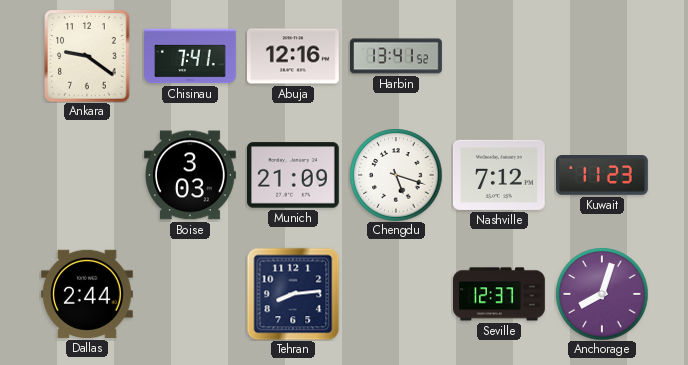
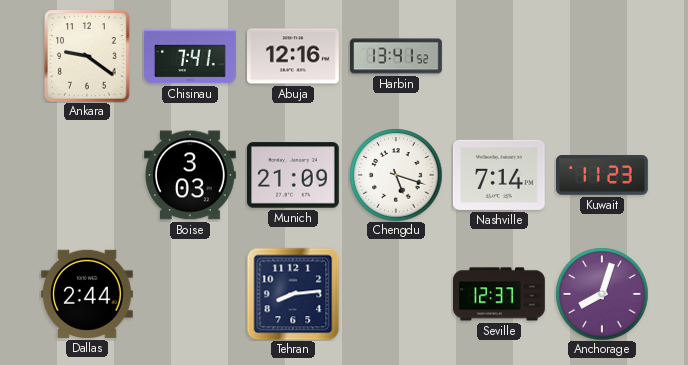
Nashville: 7:12 -> 7:14 (500, 175)
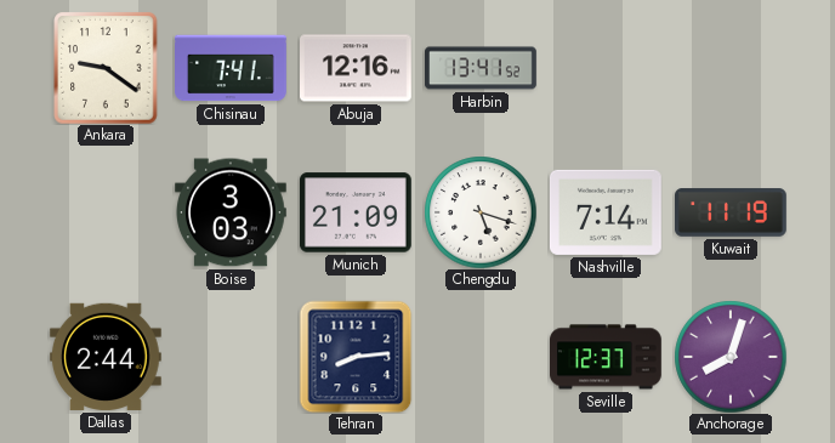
Kuwait: 11:23 -> 11:19 (732, 212)
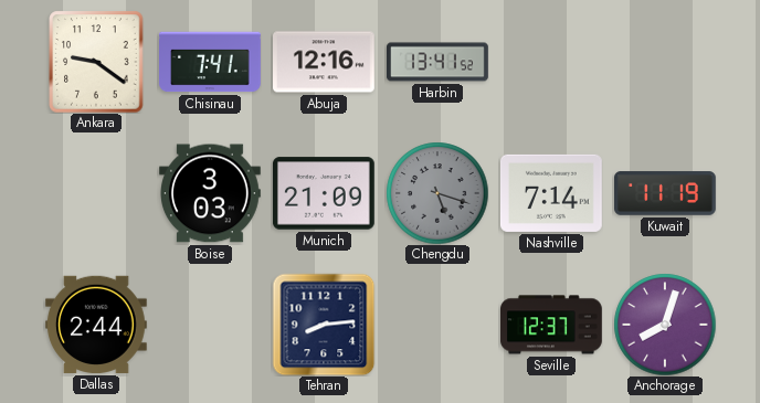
Chengdu dial: white -> grey (437, 193)
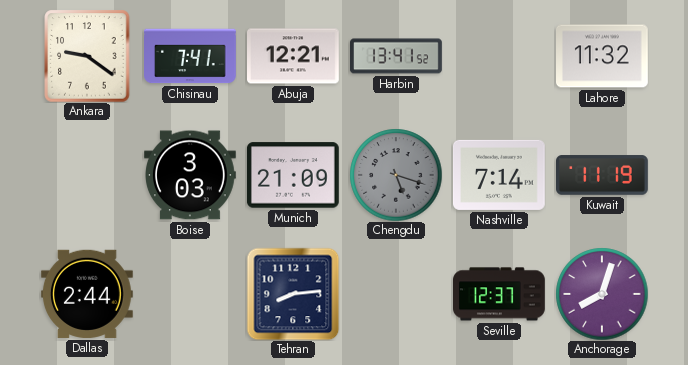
Abuja: 12:16 -> 12:21 (294, 56)
Lahore: none -> 11:32 (603, 56)
